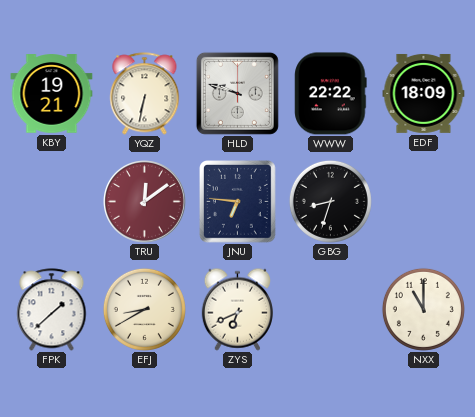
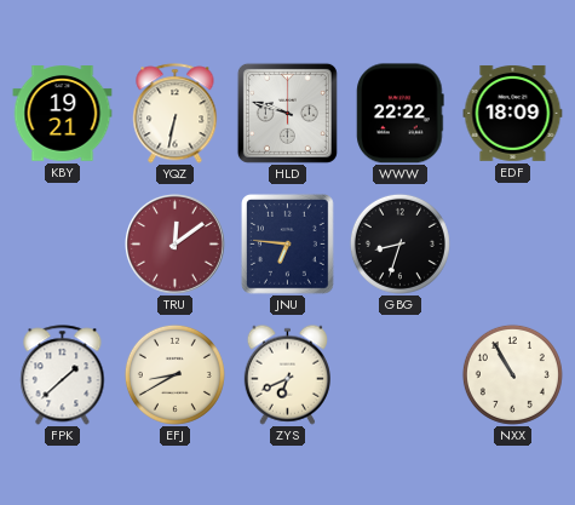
NXX: 11:00 -> 10:55 (512, 374)
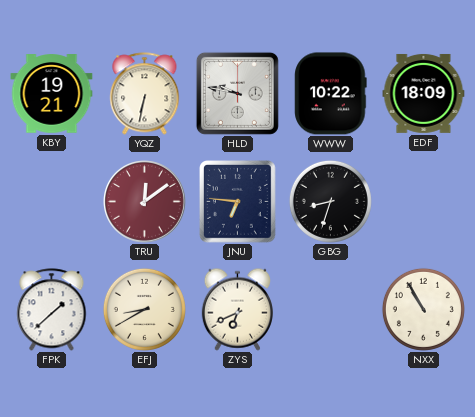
HLD: 9:48 -> 9:47 (237, 93)
WWW: 22:22 -> 10:22 (331, 94)
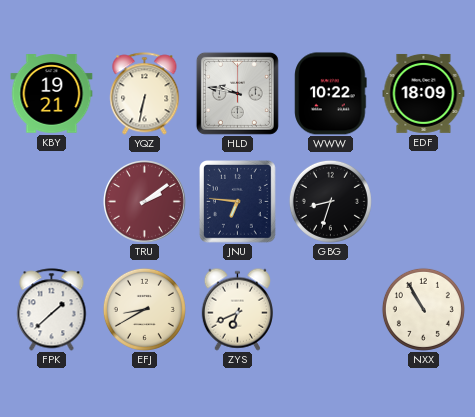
TRU: 12:09 -> 2:09 (145, 202)
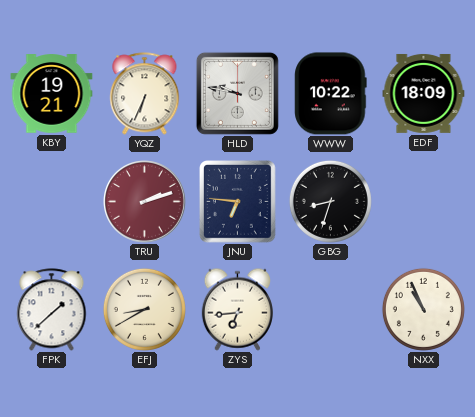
YQZ: 6:32 -> 6:34 (145, 94)
TRU: 2:09 -> 2:12 (145, 202)
ZYS: 6:41 -> 6:44 (237, 309)
NXX: 10:55 -> 10:56 (423, 309)
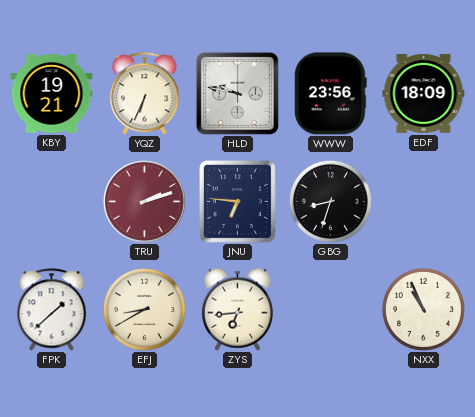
WWW: 10:22 -> 23:56 (331, 94)
